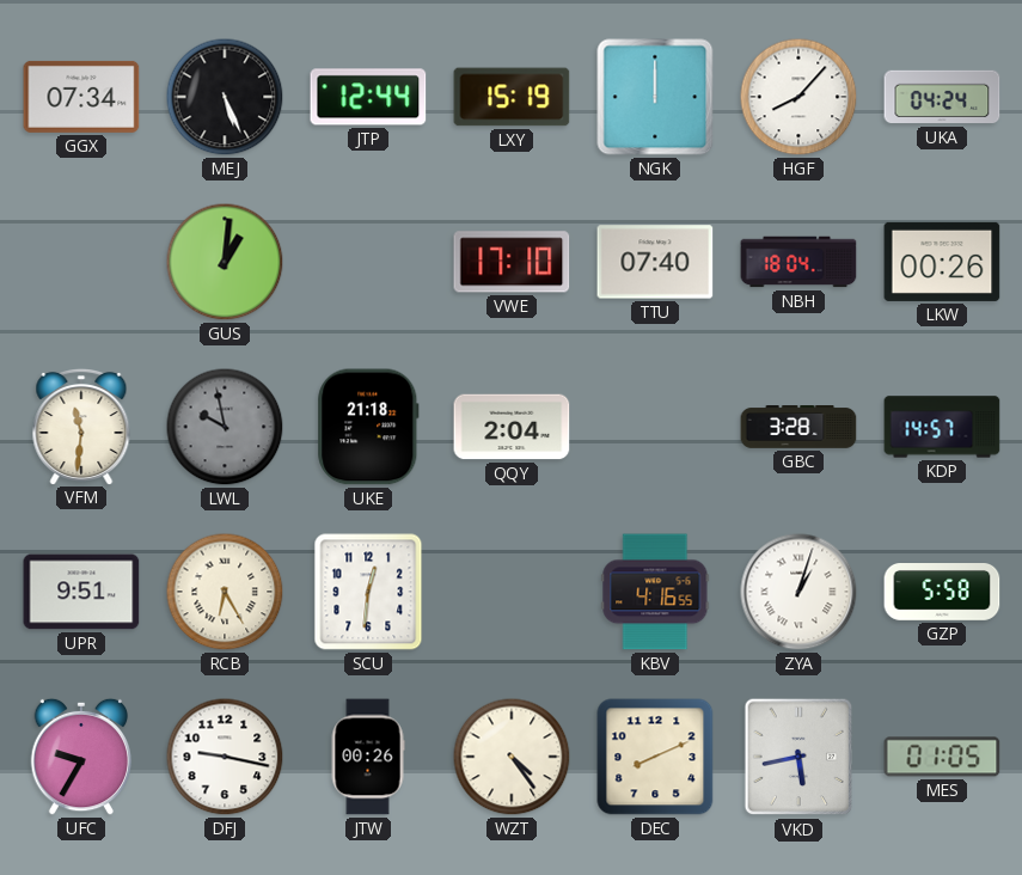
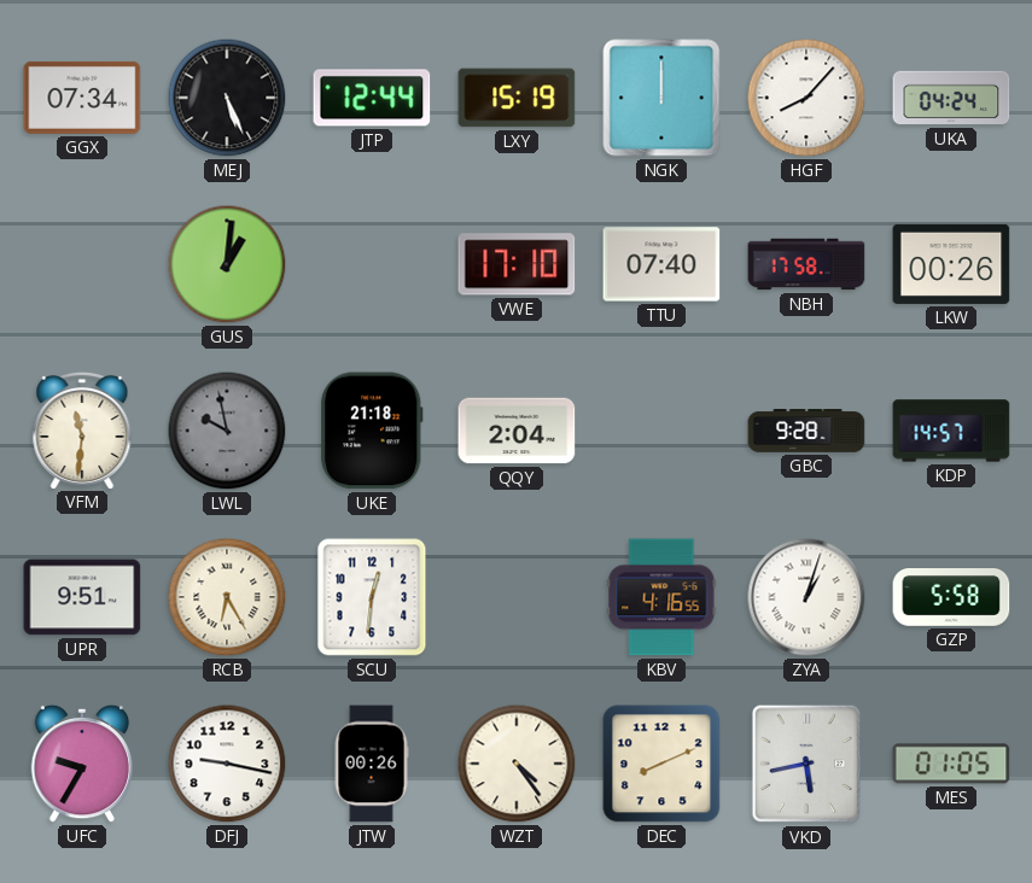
NBH: 18:04 -> 17:58 (806, 264)
GBC: 3:28 -> 9:28 (806, 431)
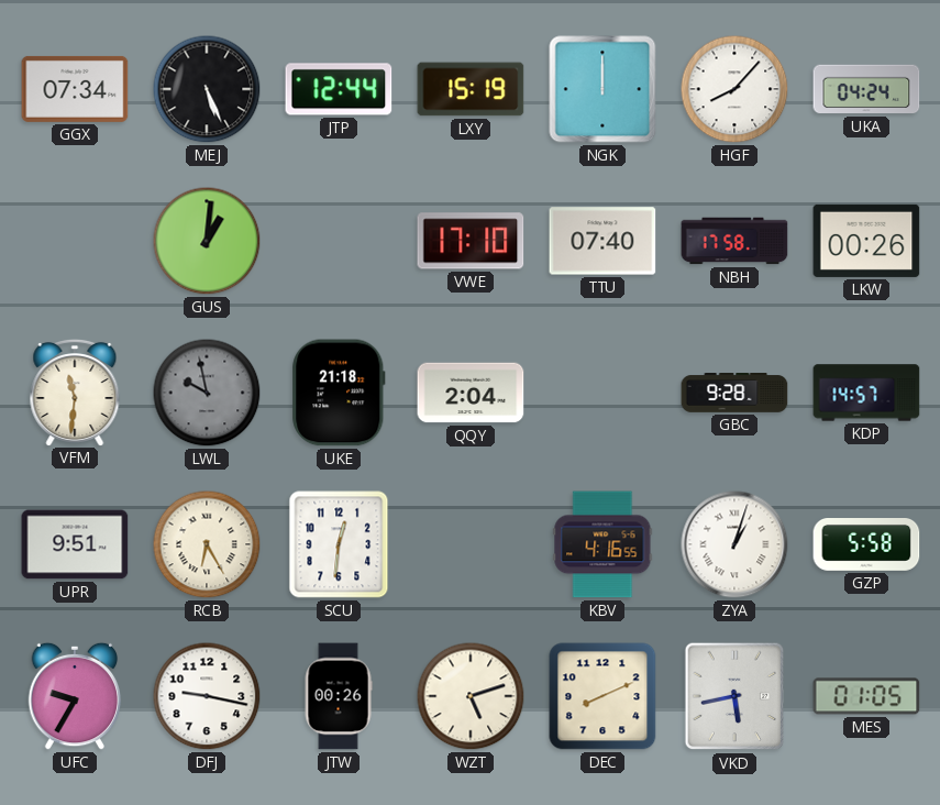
WZT: 4:24 -> 5:12 (471, 696)
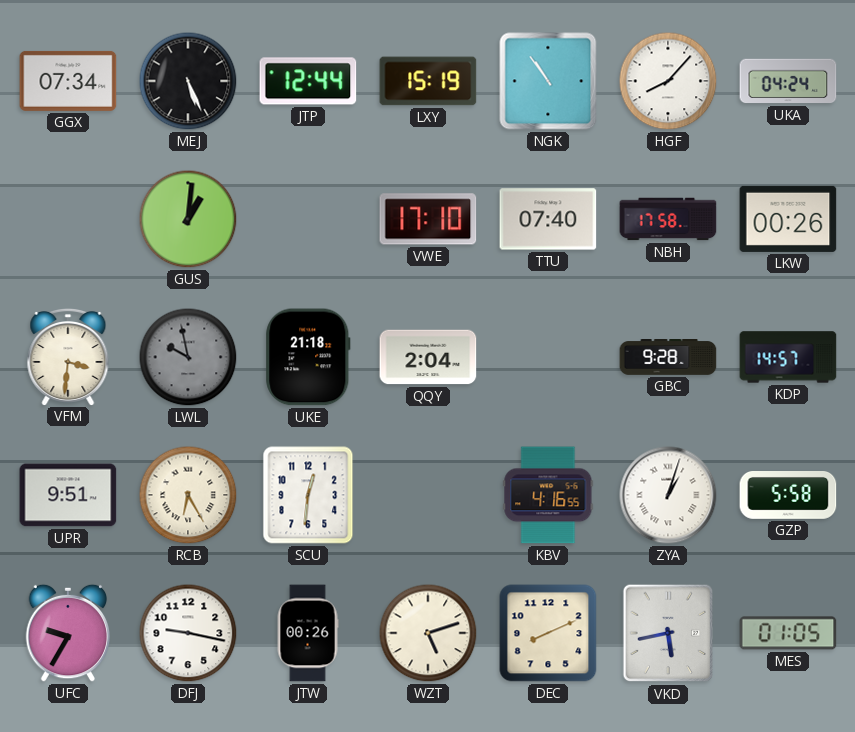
NGK: 12:00 -> 10:54 (548, 81)
VFM: 11:31 -> 3:31 (68, 356)
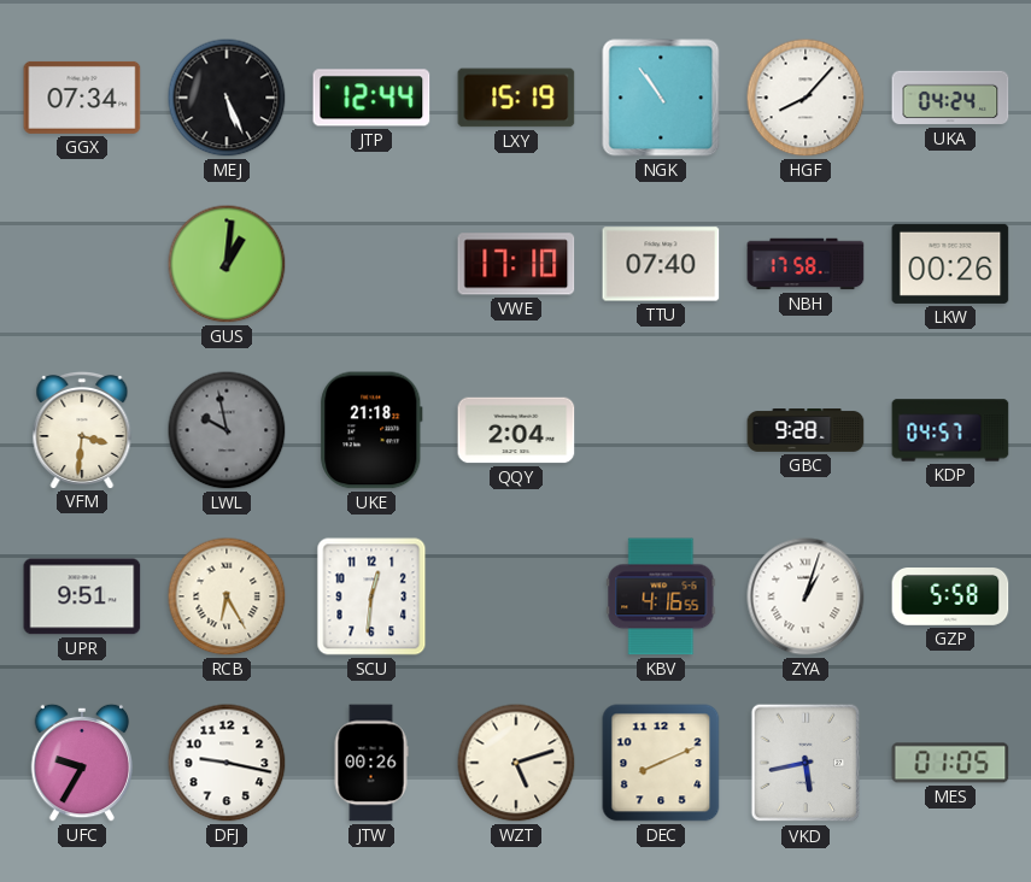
KDP: 14:57 -> 04:57 (950, 430)
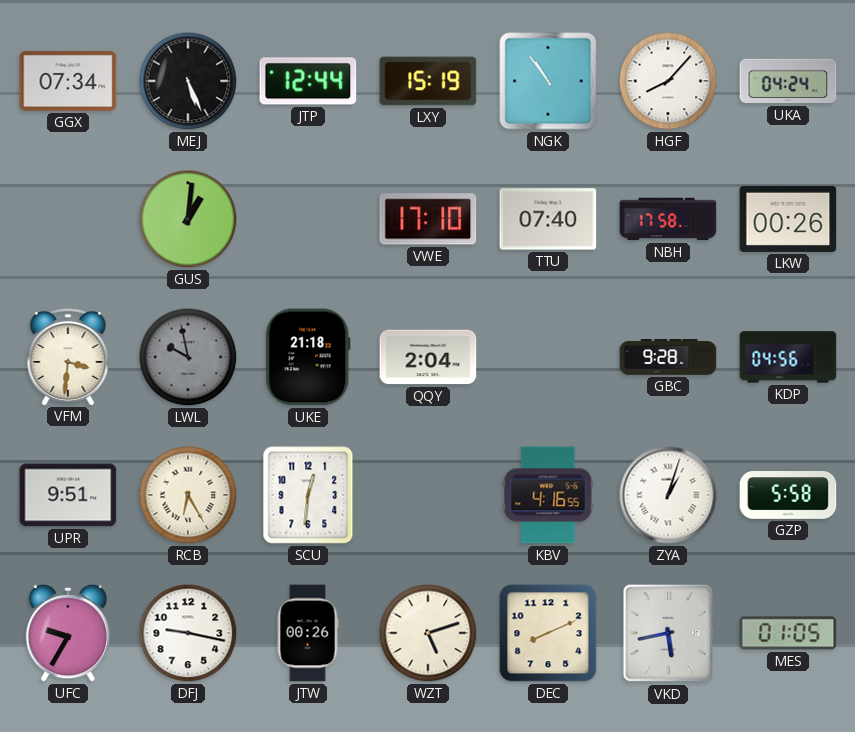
KDP: 04:57 -> 04:56 (788, 357)
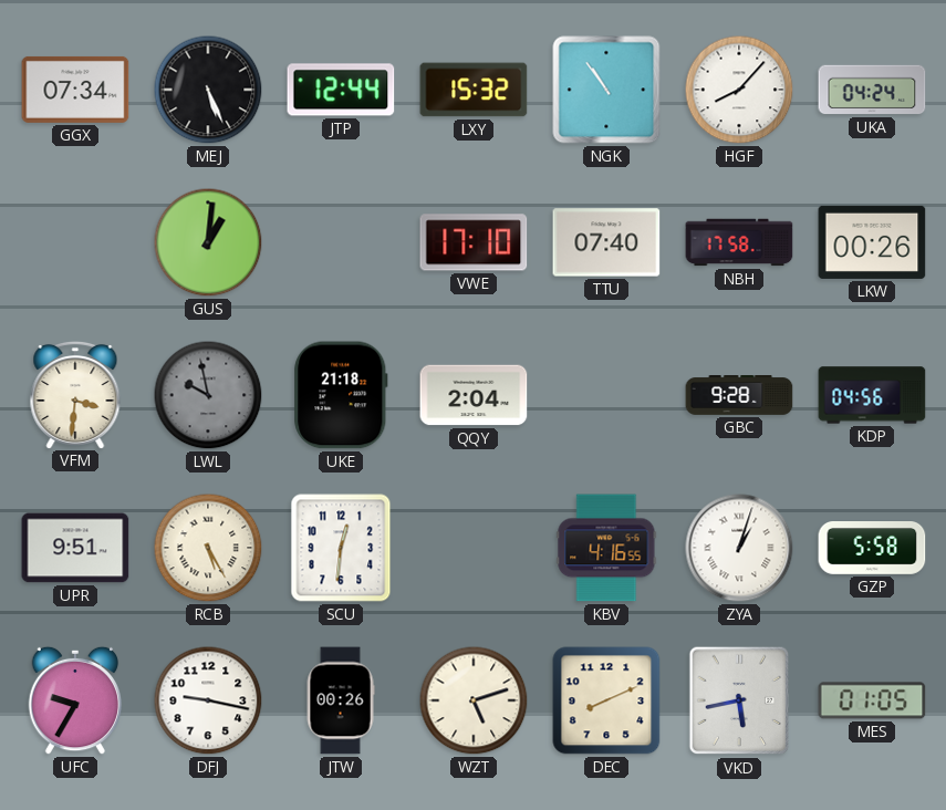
LXY: 15:19 -> 15:32 (474, 90)
RCB: 6:25 -> 5:25 (208, 548)
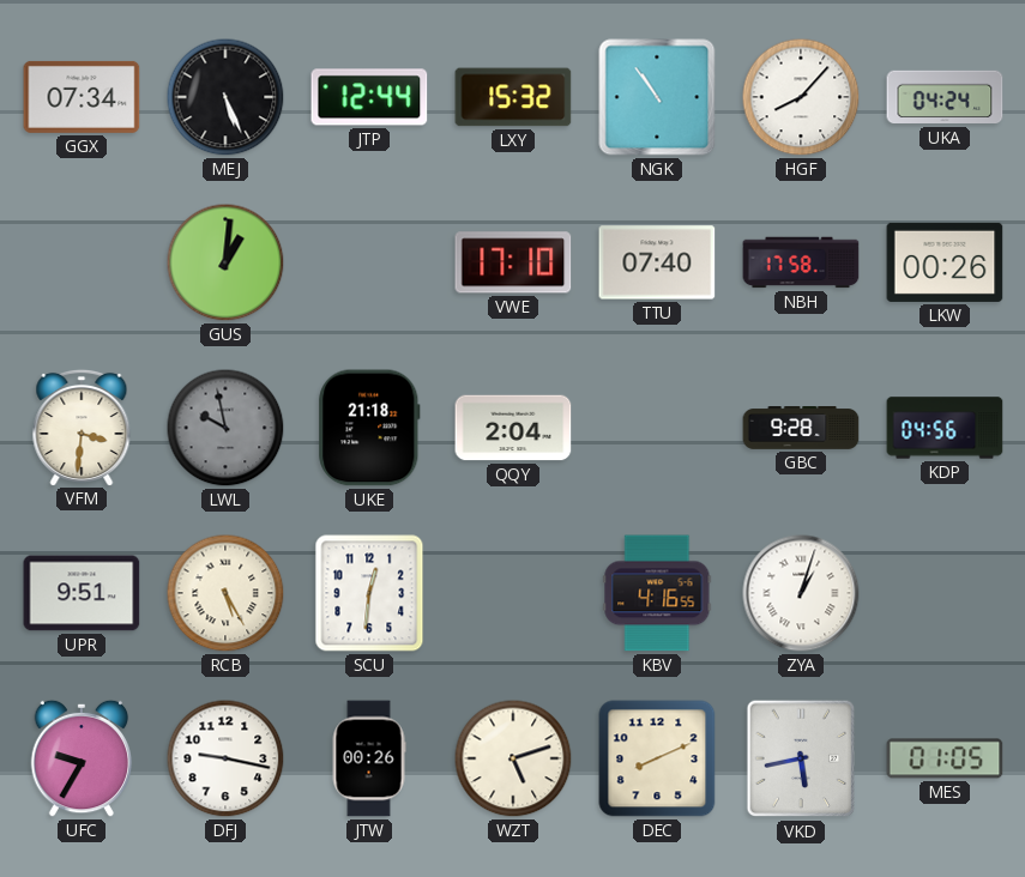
GZP: 5:58 -> none (872, 549)
